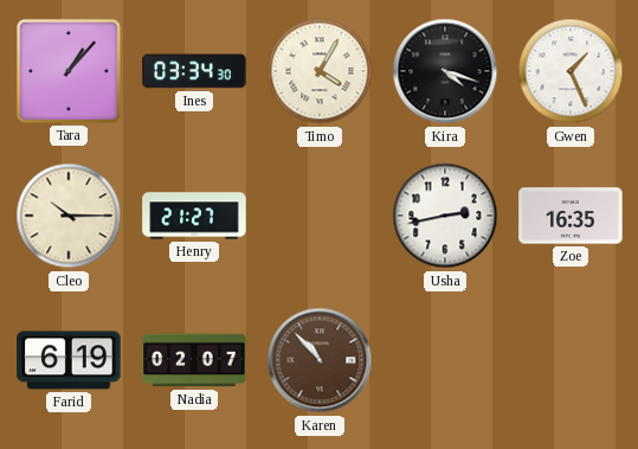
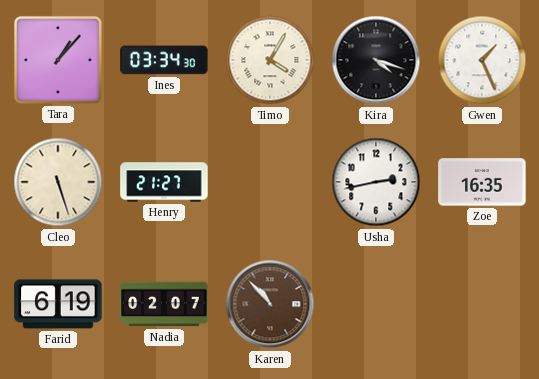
Cleo: 10:15 -> 5:27 (58, 182)
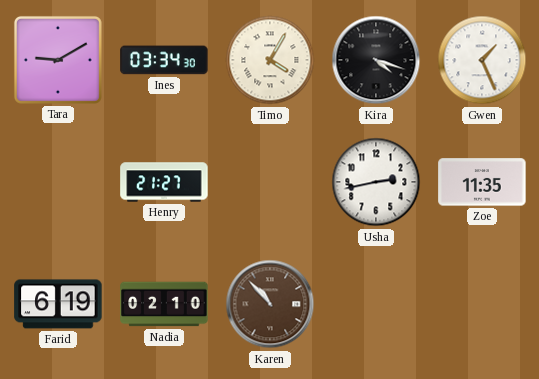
Tara: 1:07 -> 9:10 (58, 60)
Cleo: 5:27 -> none (58, 182)
Zoe: 16:35 -> 11:35 (482, 182)
Nadia: 02:07 -> 02:10 (164, 304)
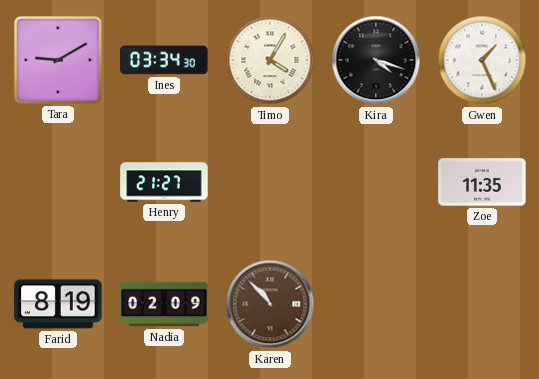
Usha: 2:43 -> none (376, 182)
Farid: 6:19 -> 8:19 (58, 304)
Nadia: 02:10 -> 02:09 (164, 304)
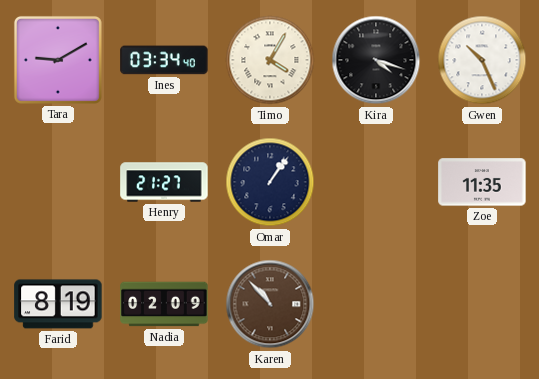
Ines: 03:34:30 -> 03:34:40 (164, 60)
Gwen: 1:26 -> 10:26 (482, 60)
Omar: none -> 1:06 (270, 182)
